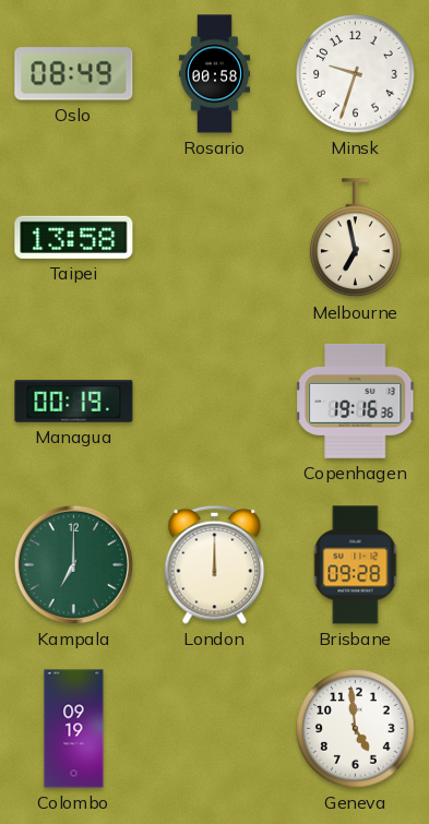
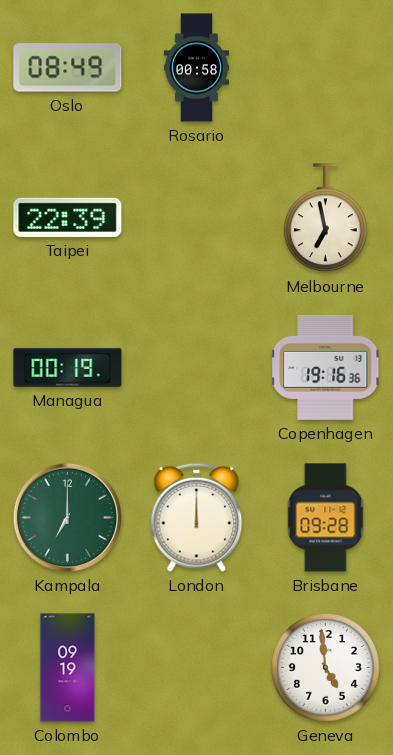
Minsk: 9:33 -> none (356, 74)
Taipei: 13:58 -> 22:39 (68, 217)
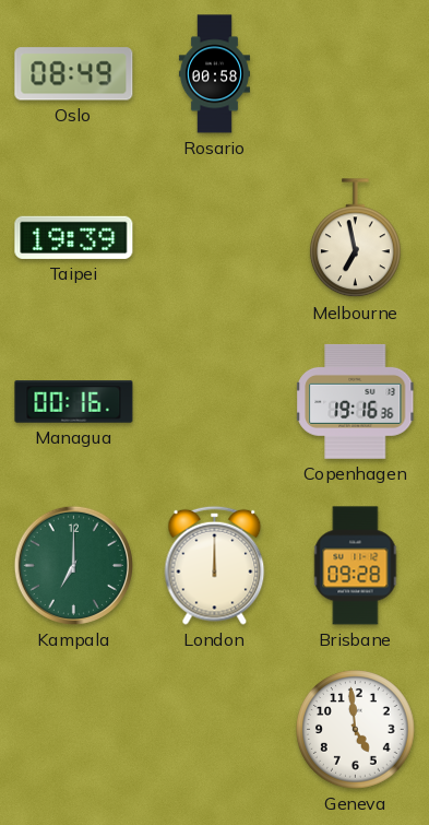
Taipei: 22:39 -> 19:39 (74, 237)
Managua: 00:19 -> 00:16 (74, 402)
Colombo: 09:19 -> none (68, 668)
